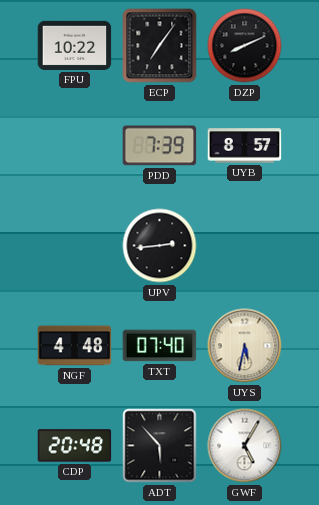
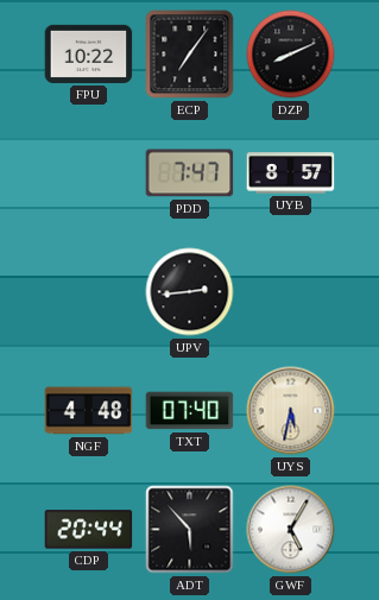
PDD: 7:39 -> 7:47 (190, 173)
CDP: 20:48 -> 20:44 (89, 530)
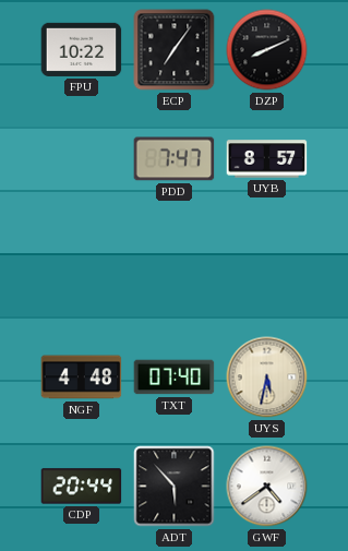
UPV: 2:44 -> none (190, 292)
GWF: 5:05 -> 4:39 (267, 487)
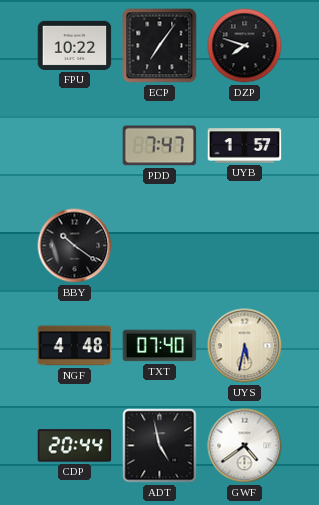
DZP: 8:11 -> 7:48 (245, 46)
UYB: 8:57 -> 1:57 (245, 146)
BBY: none -> 10:21 (75, 246)
ADT: 5:53 -> 4:58 (160, 446)
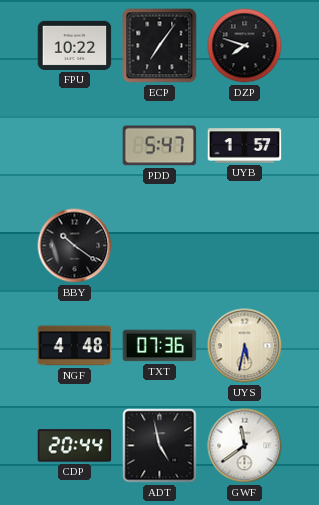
PDD: 7:47 -> 5:47 (160, 146)
TXT: 07:40 -> 07:36 (160, 346)
GWF: 4:39 -> 11:39 (245, 446)
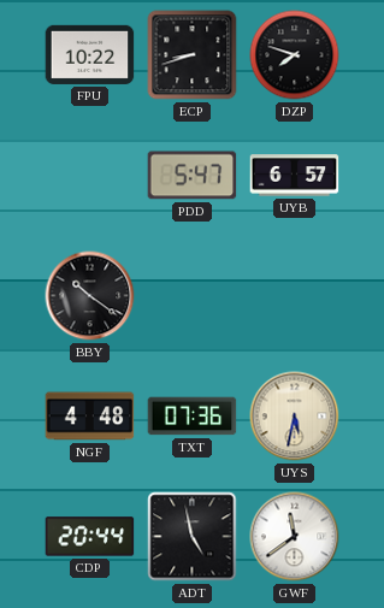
ECP: 7:06 -> 8:42 (193, 55)
UYB: 1:57 -> 6:57 (295, 176)
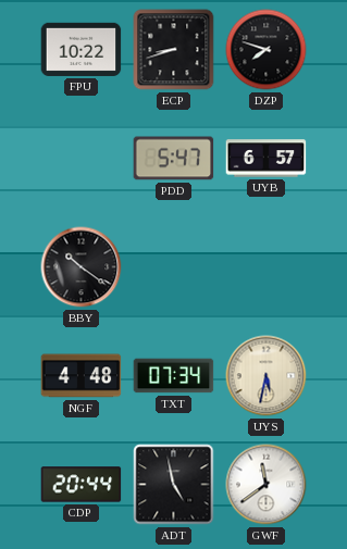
TXT: 07:36 -> 07:34 (174, 376)
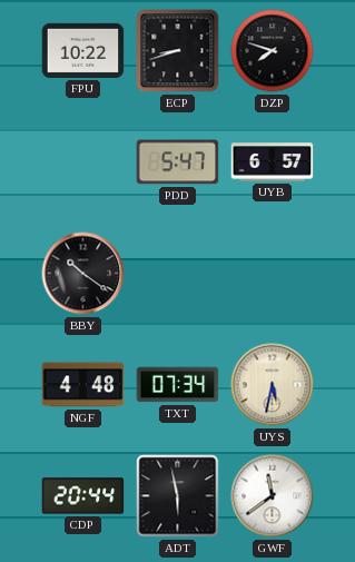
ADT: 4:58 -> 5:58 (178, 496)
